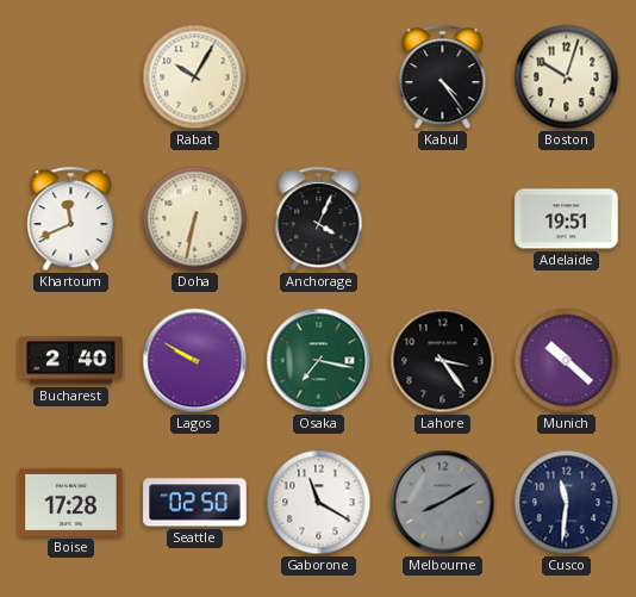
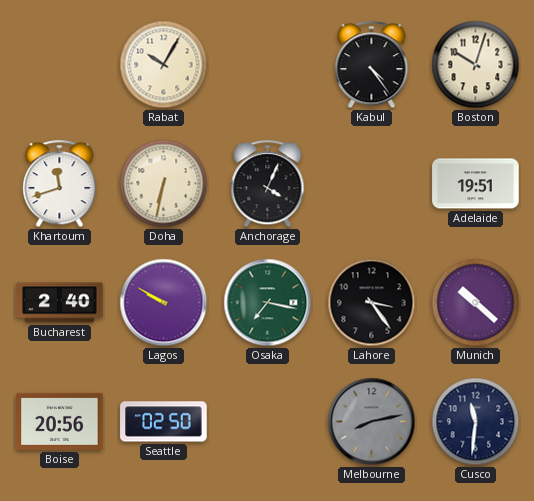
Khartoum: 11:41 -> 11:42 (60, 184)
Boise: 17:28 -> 20:56 (60, 421)
Gaborone: 11:20 -> none (319, 503)
Melbourne: 8:10 -> 8:13 (372, 422)
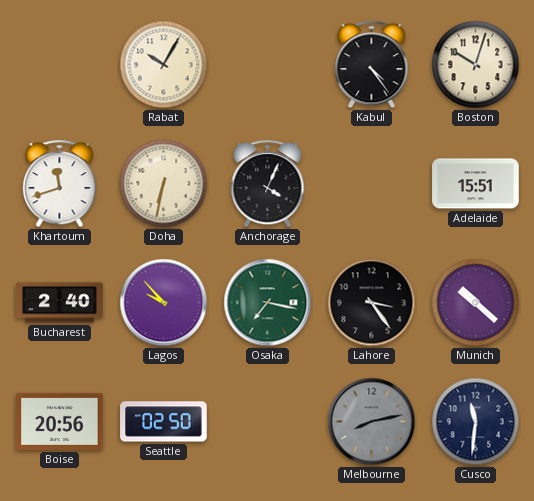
Adelaide: 19:51 -> 15:51 (476, 184)
Lagos: 9:50 -> 9:53 (164, 303)
